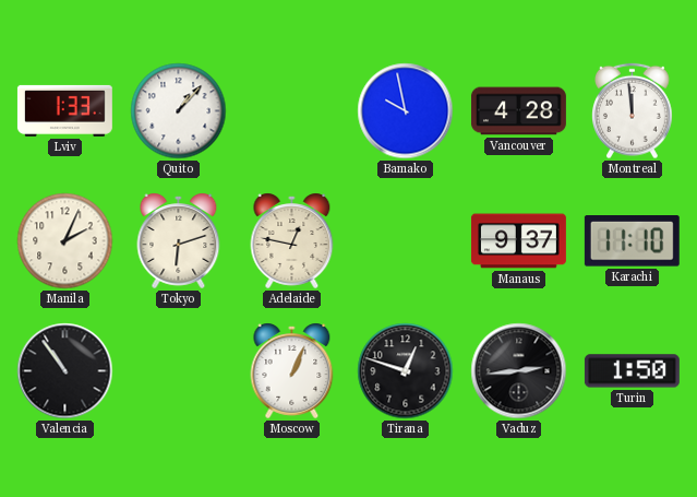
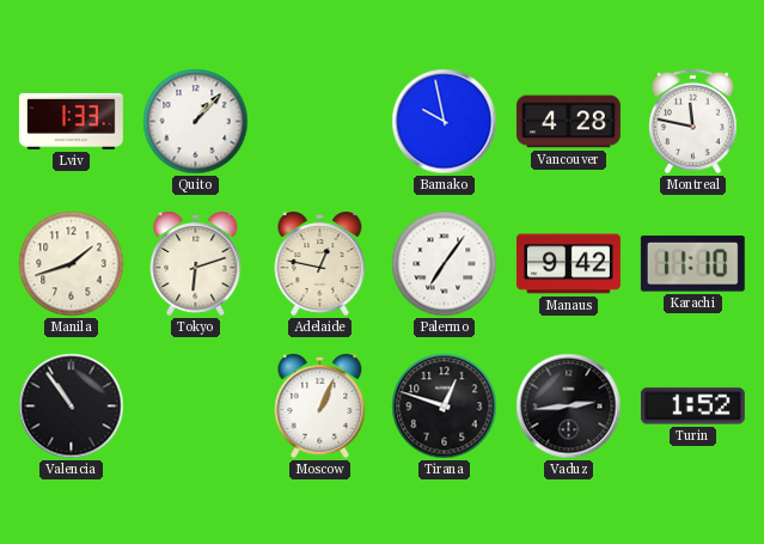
Montreal: 11:59 -> 11:47 (693, 122)
Manila: 2:04 -> 1:42 (72, 264)
Palermo: none -> 7:06 (445, 264)
Manaus: 9:37 -> 9:42 (568, 264)
Turin: 1:50 -> 1:52 (692, 407)
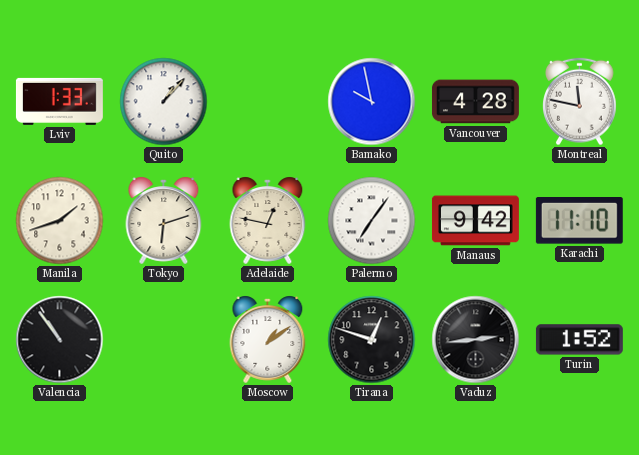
Moscow: 1:04 -> 1:09 (268, 339)
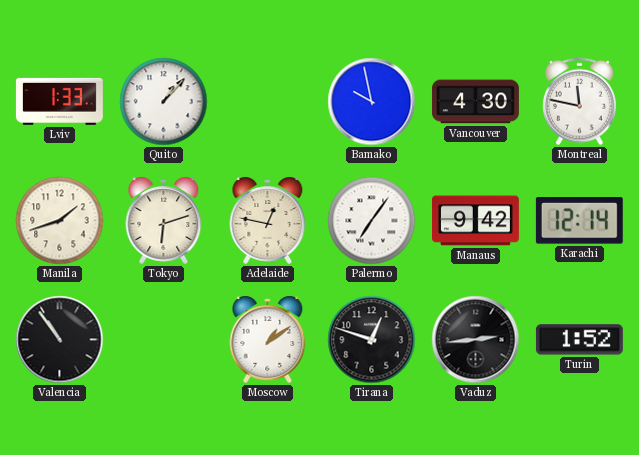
Vancouver: 4:28 -> 4:30 (475, 102)
Karachi: 11:10 -> 12:14 (579, 221)
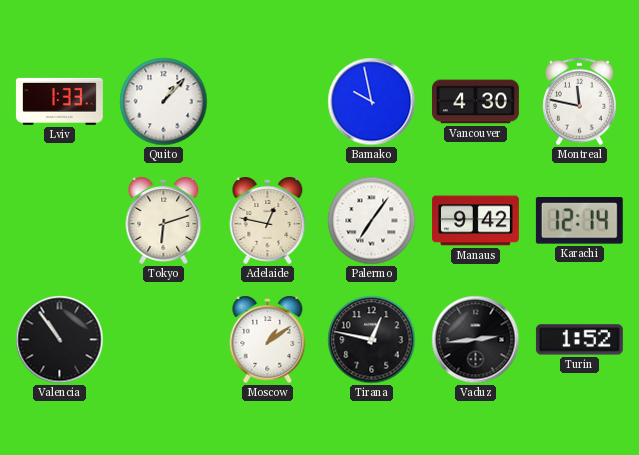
Manila: 1:42 -> none (60, 221)
Tirana: 12:48 -> 12:47 (372, 340)
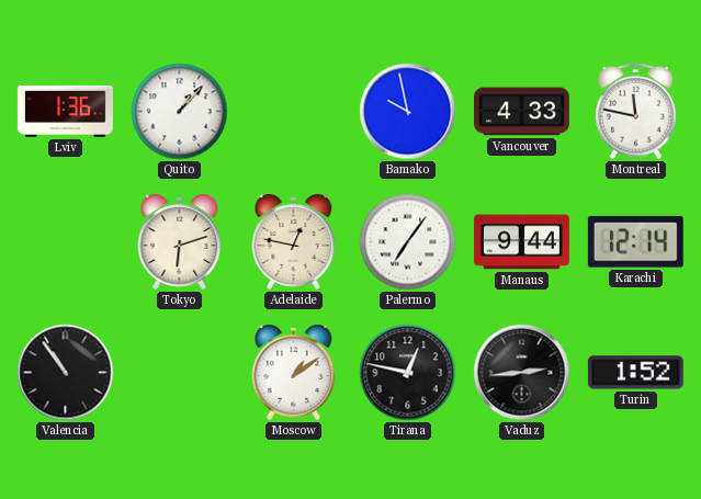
Lviv: 1:33 -> 1:36 (65, 111)
Vancouver: 4:30 -> 4:33 (521, 112)
Manaus: 9:42 -> 9:44 (521, 242)
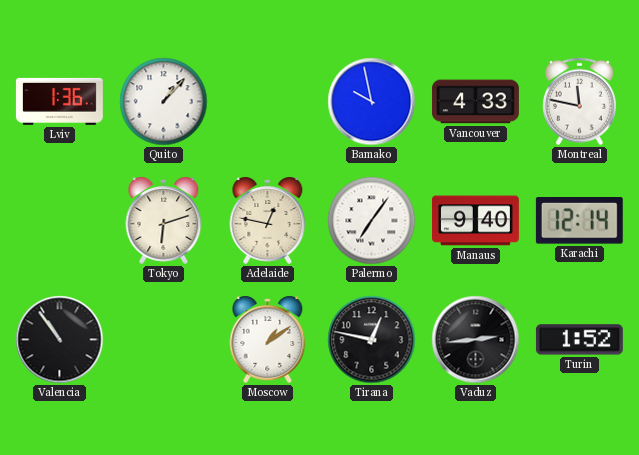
Manaus: 9:44 -> 9:40 (475, 221)
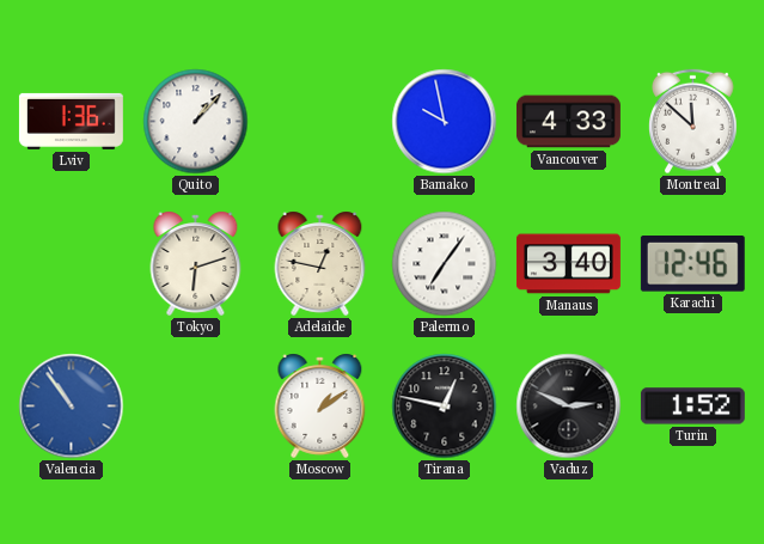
Montreal: 11:47 -> 11:52 (693, 122)
Manaus: 9:40 -> 3:40 (568, 264)
Karachi: 12:14 -> 12:46 (692, 264)
Valencia dial: black -> blue (72, 407)
Vaduz: 2:44 -> 2:49 (569, 407)
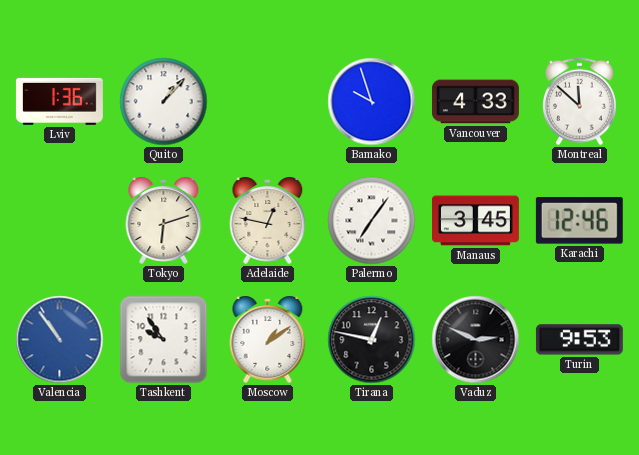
Bamako: 9:58 -> 9:57 (372, 102)
Manaus: 3:40 -> 3:45 (475, 221)
Tashkent: none -> 9:54 (164, 340)
Turin: 1:52 -> 9:53 (579, 340)
